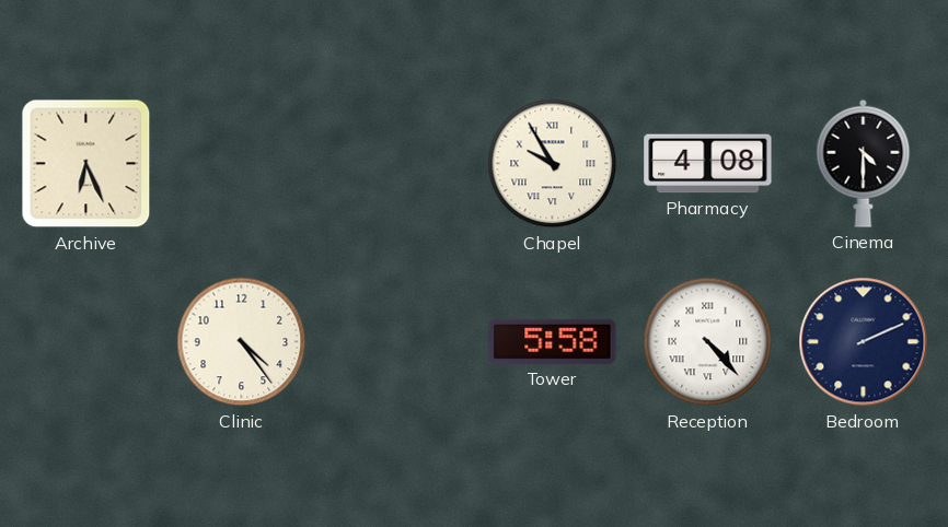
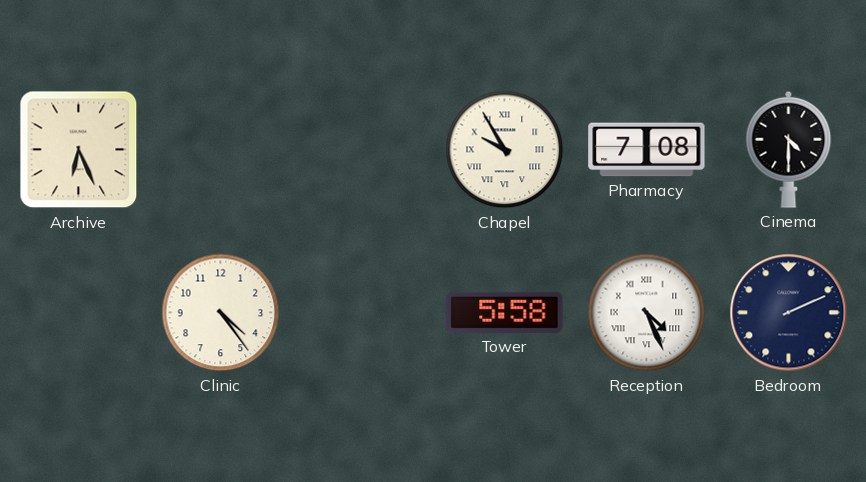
Pharmacy: 4:08 -> 7:08 (647, 150)
Reception: 4:23 -> 4:26 (647, 313)
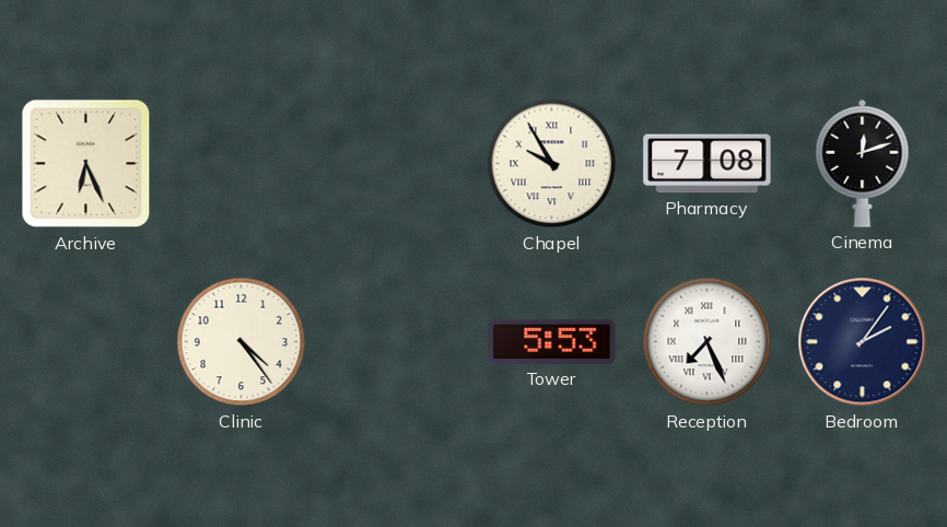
Cinema: 4:30 -> 12:12 (863, 163)
Tower: 5:58 -> 5:53 (552, 341)
Reception: 4:26 -> 7:26 (708, 342)
Bedroom: 2:11 -> 2:06 (863, 342)
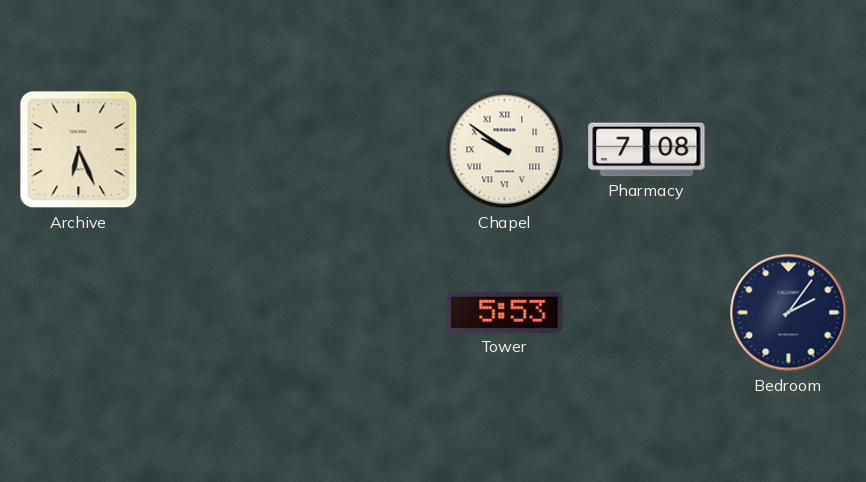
Chapel: 9:55 -> 9:51 (505, 150)
Cinema: 12:12 -> none (863, 163)
Clinic: 4:24 -> none (242, 342)
Reception: 7:26 -> none (708, 342)
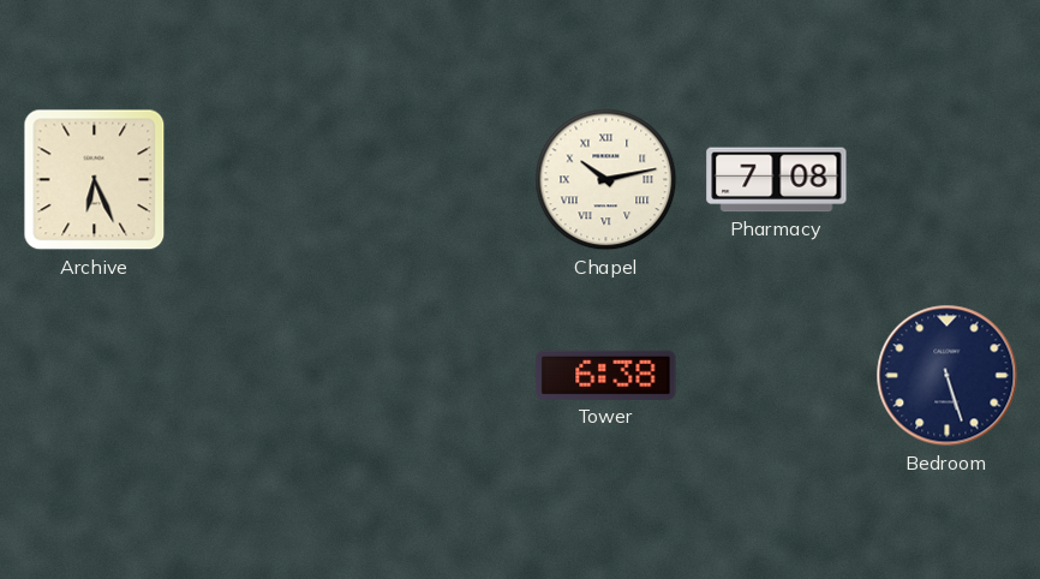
Chapel: 9:51 -> 10:13 (606, 180)
Tower: 5:53 -> 6:38 (606, 375)
Bedroom: 2:06 -> 5:27 (948, 376)
